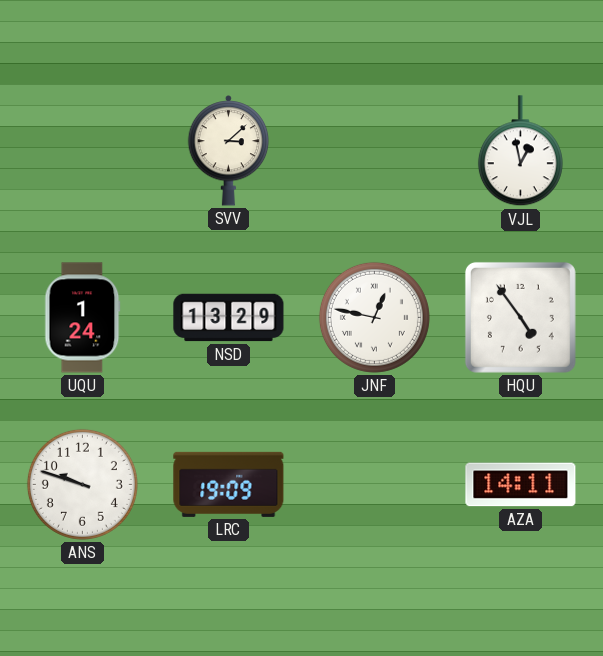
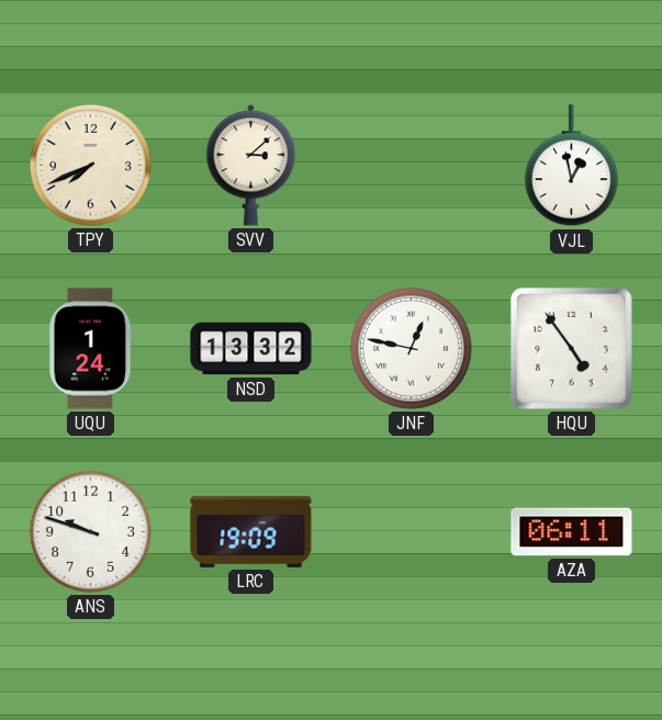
TPY: none -> 7:41 (90, 165)
NSD: 13:29 -> 13:32 (251, 349)
AZA: 14:11 -> 06:11 (572, 532)
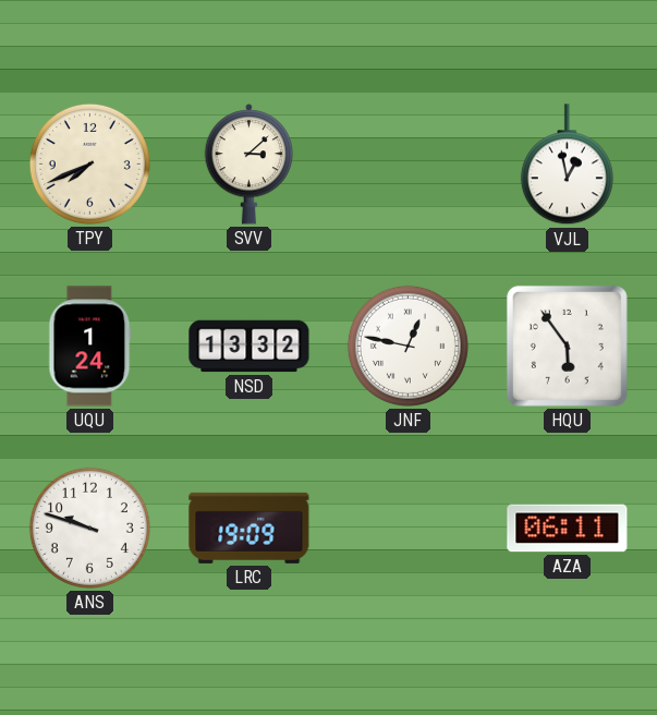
HQU: 4:54 -> 5:54 (567, 346)
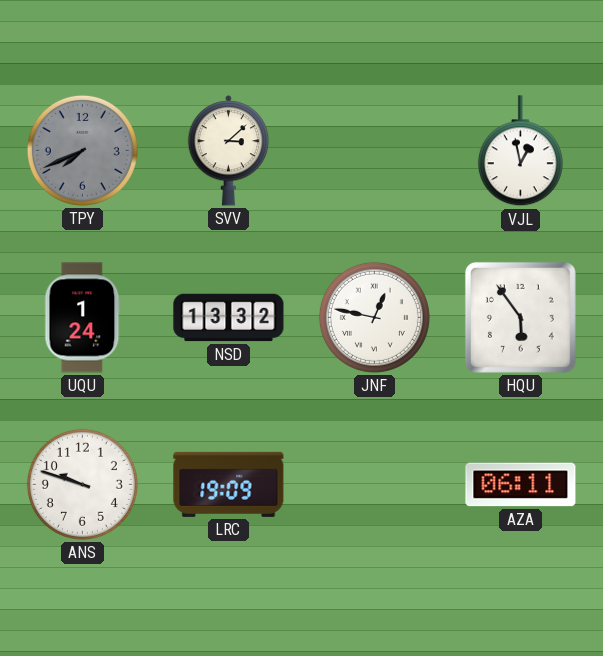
TPY dial: cream -> grey (82, 150)
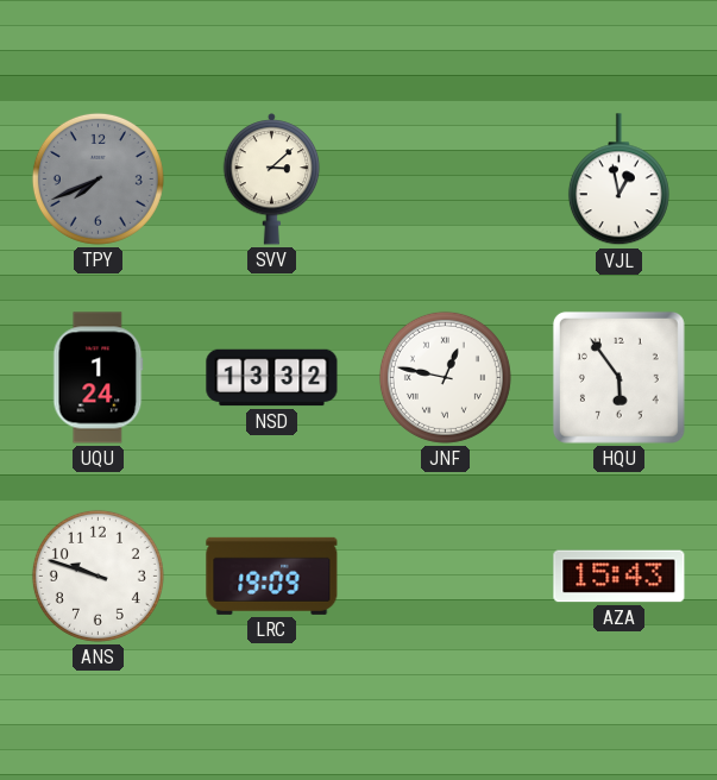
AZA: 06:11 -> 15:43 (619, 577)
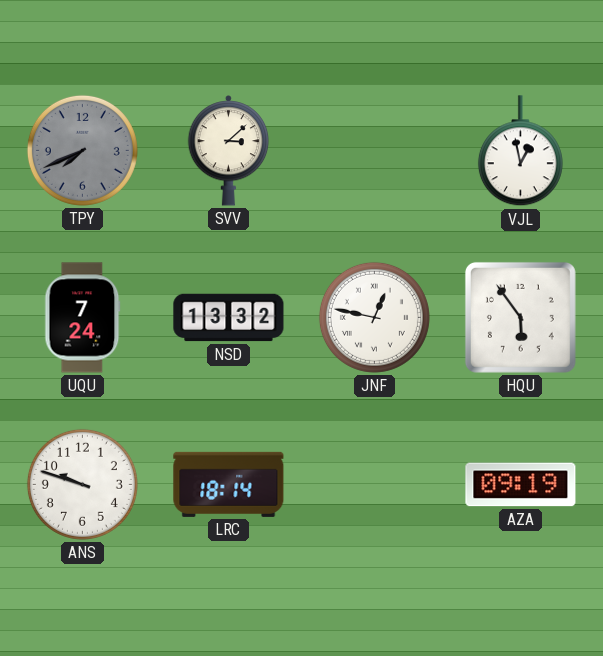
UQU: 1:24 -> 7:24 (83, 318)
LRC: 19:09 -> 18:14 (229, 484)
AZA: 15:43 -> 09:19 (521, 485)
